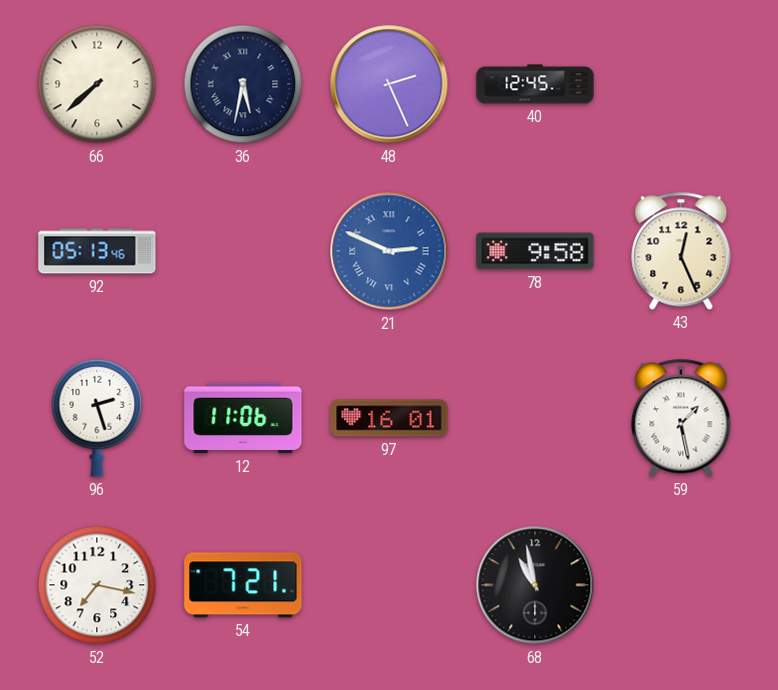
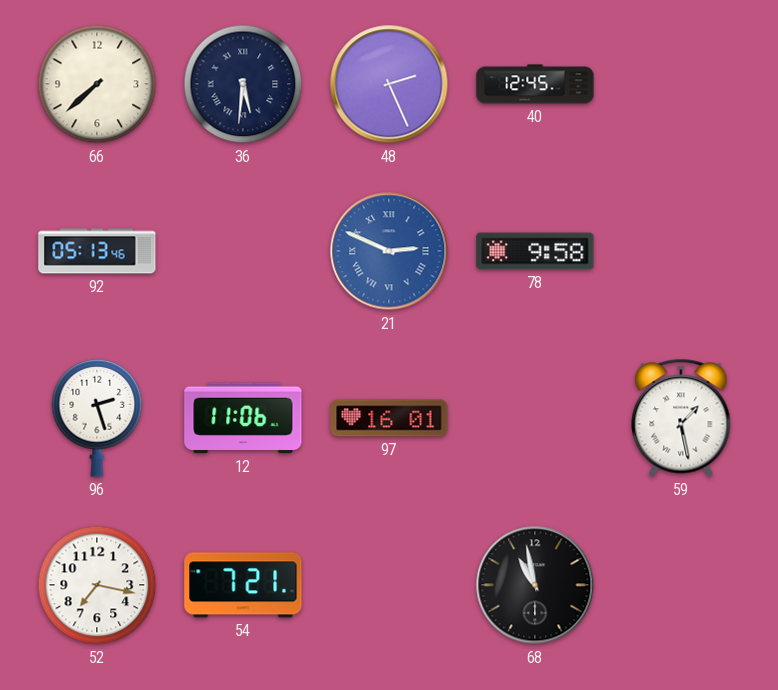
36: 5:32 -> 5:31 (243, 84)
43: 12:26 -> none (681, 251)
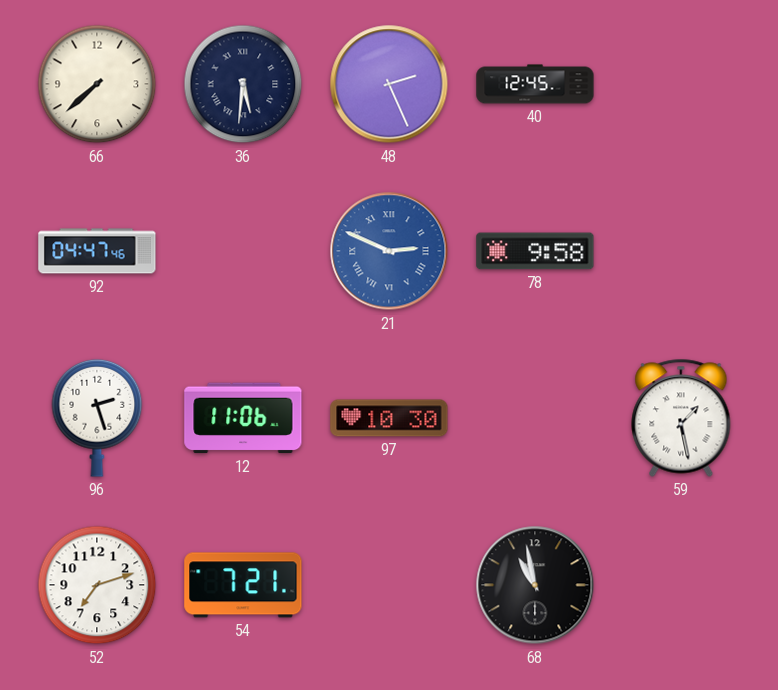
92: 05:13 -> 04:47 (97, 251)
97: 16:01 -> 10:30 (389, 418)
52: 7:17 -> 7:12 (97, 585)
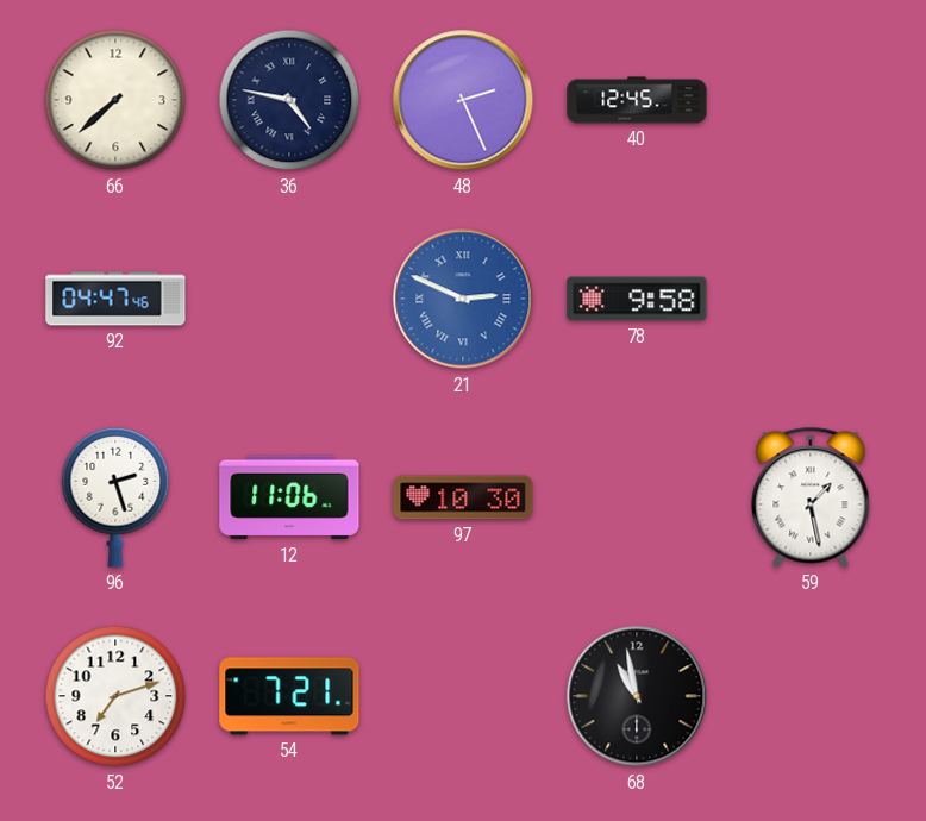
36: 5:31 -> 4:47 (289, 100)
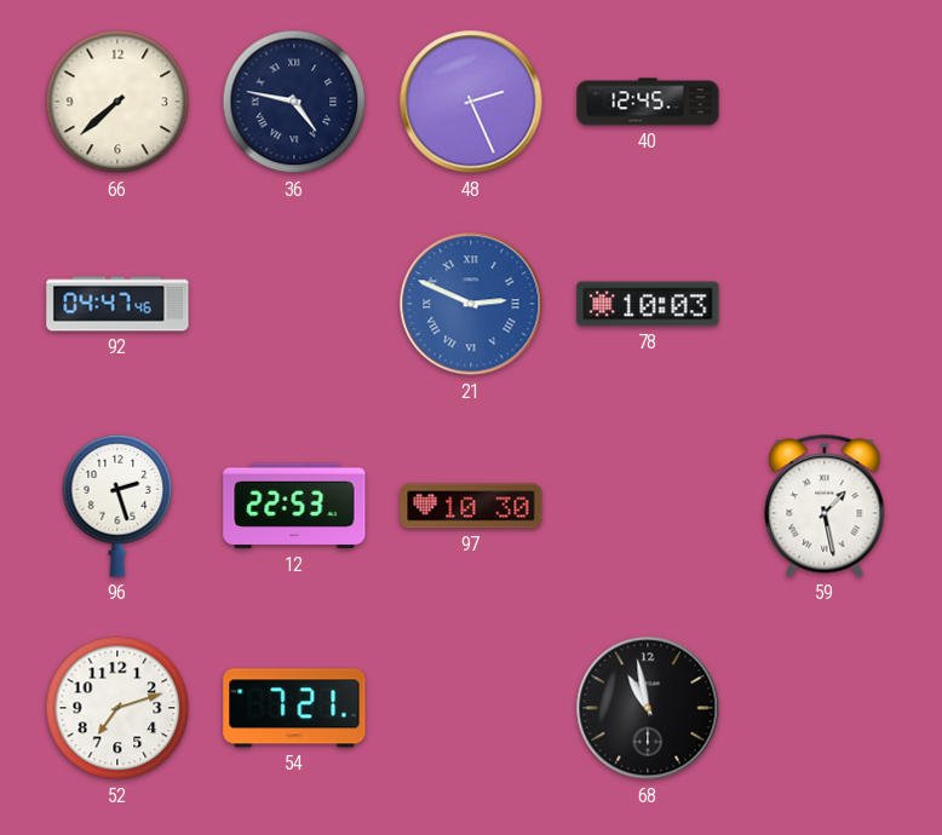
78: 9:58 -> 10:03 (648, 304)
12: 11:06 -> 22:53 (294, 506)
